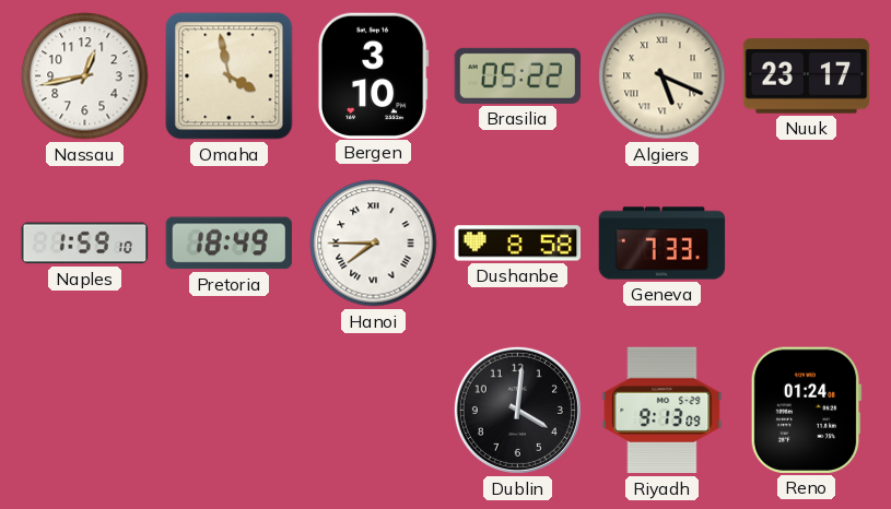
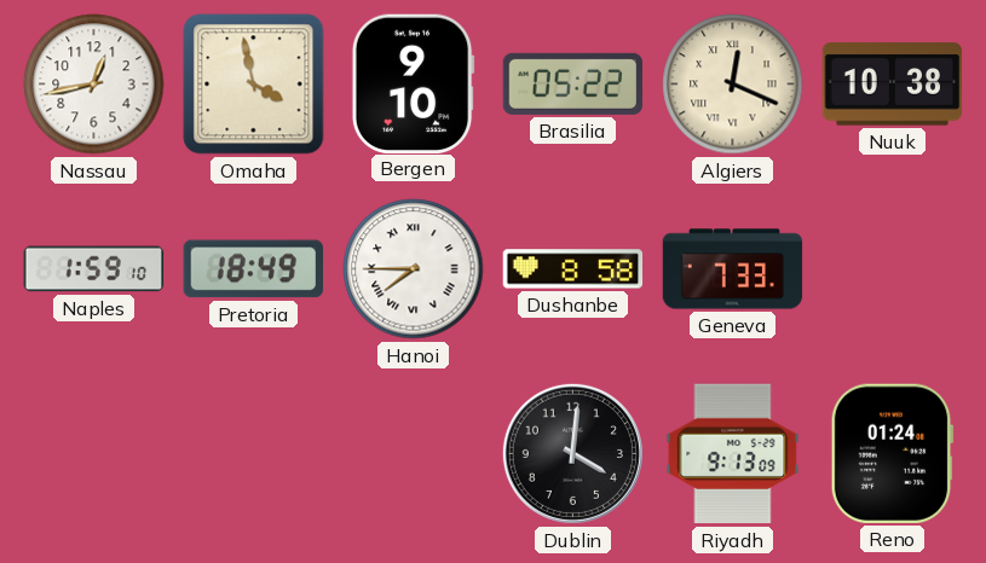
Bergen: 3:10 -> 9:10 (413, 83)
Algiers: 5:19 -> 12:19 (733, 85)
Nuuk: 23:17 -> 10:38 (893, 85)
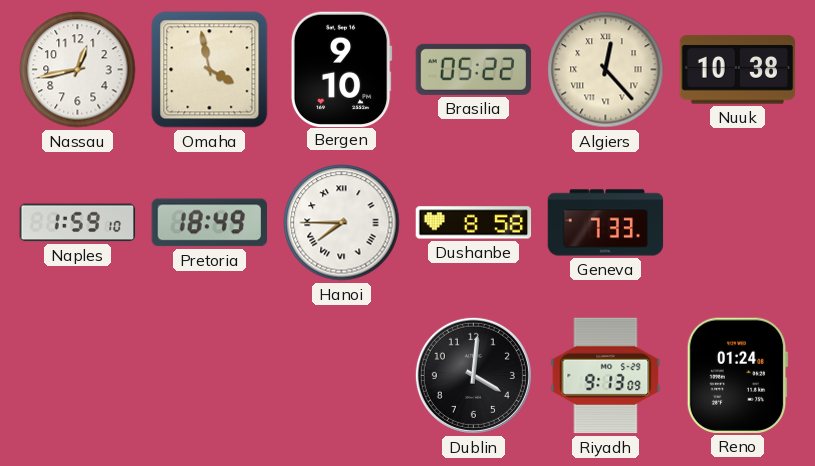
Algiers: 12:19 -> 12:23 (606, 70)
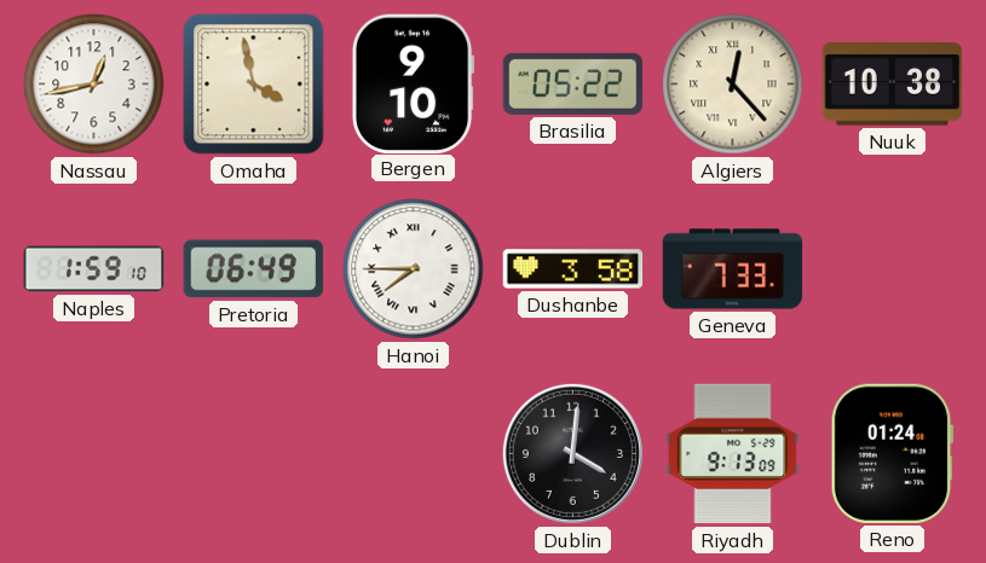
Pretoria: 18:49 -> 06:49 (253, 269)
Dushanbe: 8:58 -> 3:58 (573, 269)
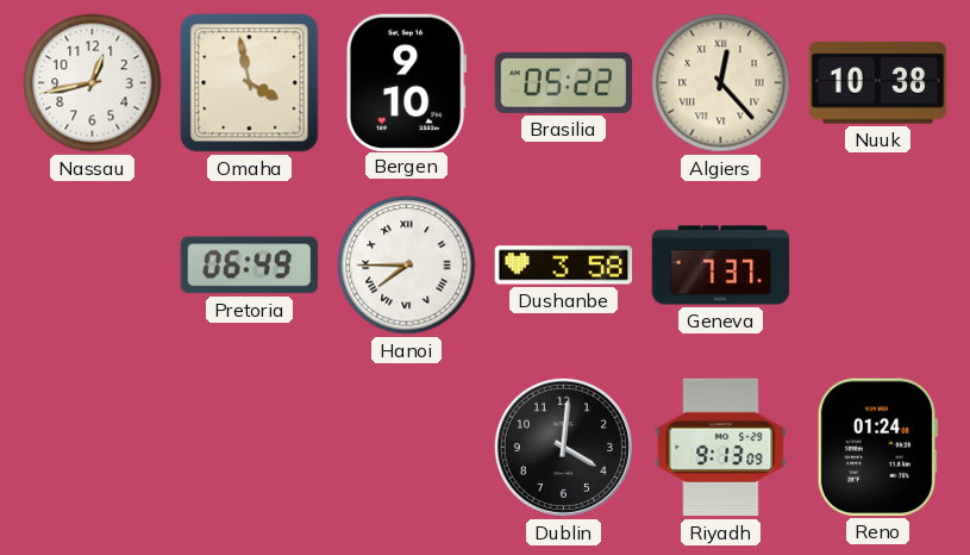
Naples: 1:59 -> none (94, 269)
Geneva: 7:33 -> 7:37 (721, 266)
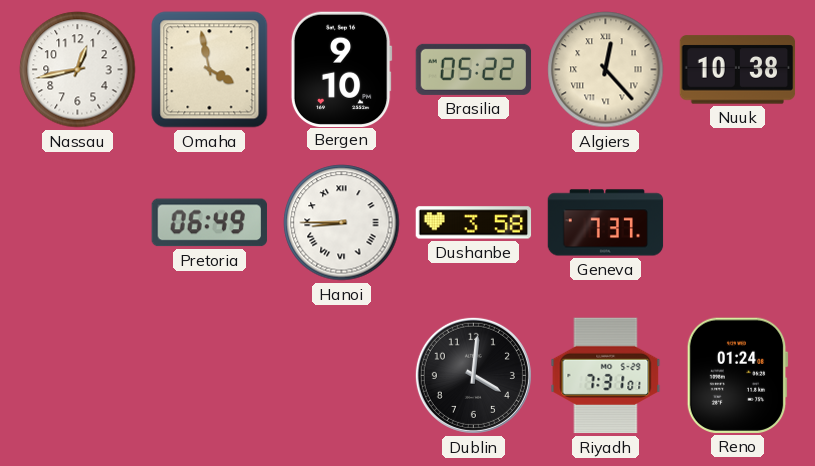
Hanoi: 7:45 -> 8:45 (342, 223)
Riyadh: 9:13 -> 7:31 (606, 376)
